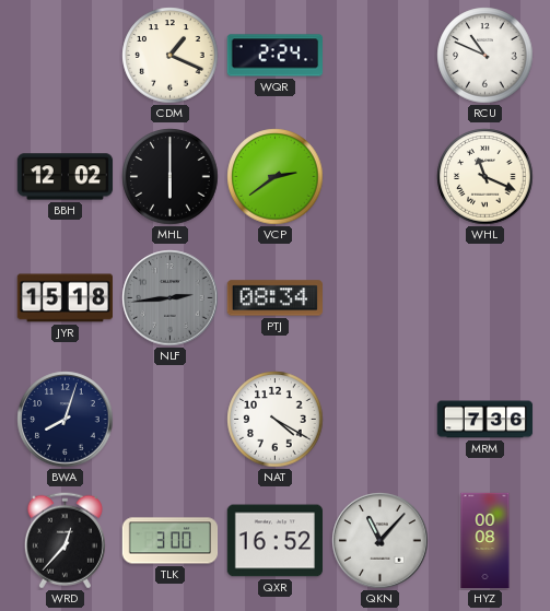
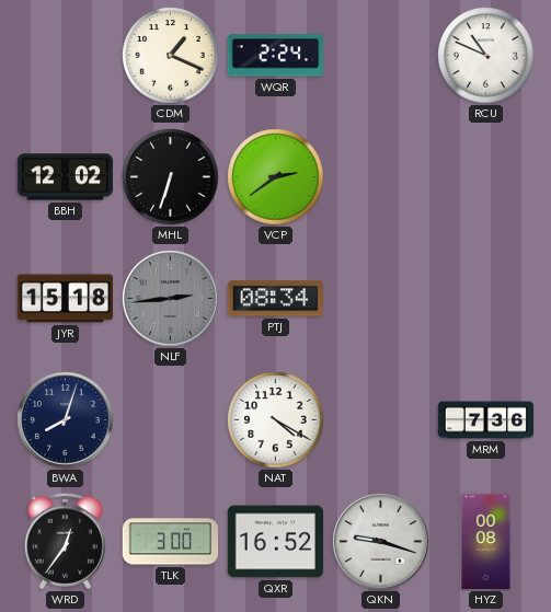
MHL: 6:00 -> 6:33 (171, 177)
WHL: 11:19 -> none (485, 177)
WRD: 12:37 -> 12:36 (65, 542)
QKN: 11:07 -> 9:18 (381, 542)
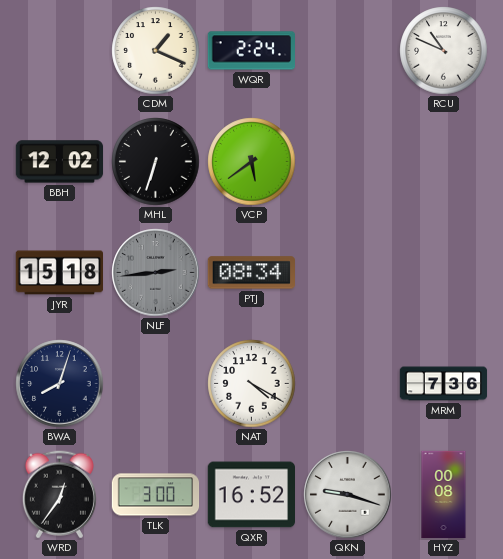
VCP: 2:39 -> 5:39 (252, 162)
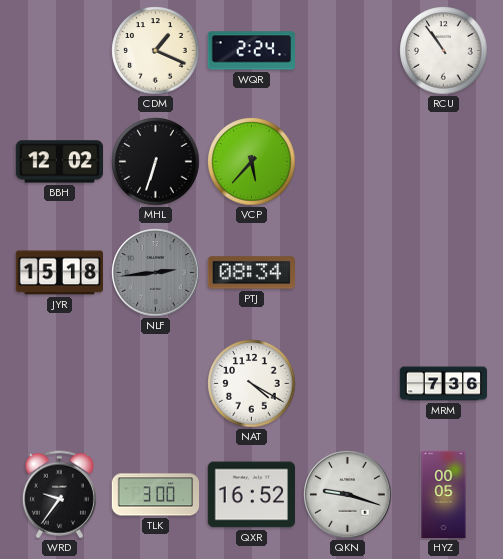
RCU: 10:49 -> 10:54 (444, 51)
VCP: 5:39 -> 5:37 (252, 162)
BWA: 8:03 -> none (60, 384)
WRD: 12:36 -> 9:36 (59, 495)
HYZ: 00:08 -> 00:05 (444, 495)
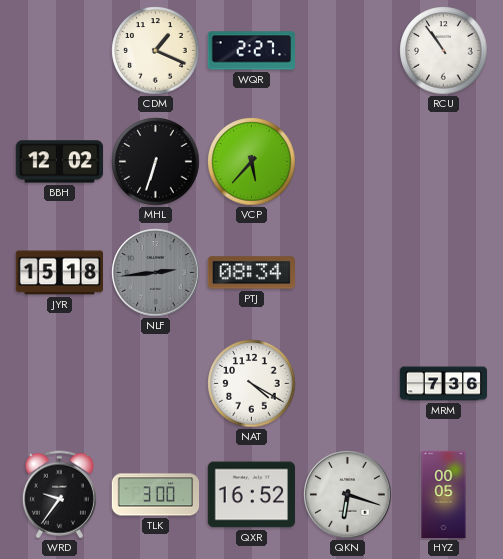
WQR: 2:24 -> 2:27 (251, 51)
QKN: 9:18 -> 6:18 (348, 495)
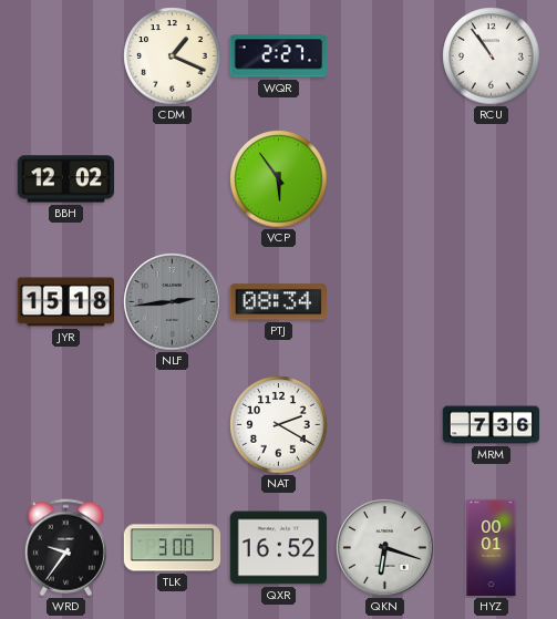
MHL: 6:33 -> none (156, 162)
VCP: 5:37 -> 5:54 (279, 179)
NAT: 4:20 -> 2:20 (279, 425)
HYZ: 00:05 -> 00:01 (492, 548)
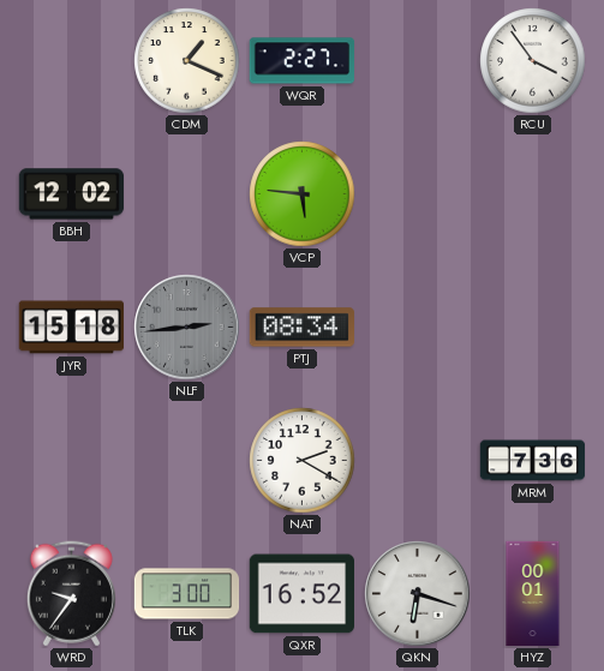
RCU: 10:54 -> 3:54 (533, 61)
VCP: 5:54 -> 5:46 (303, 194)
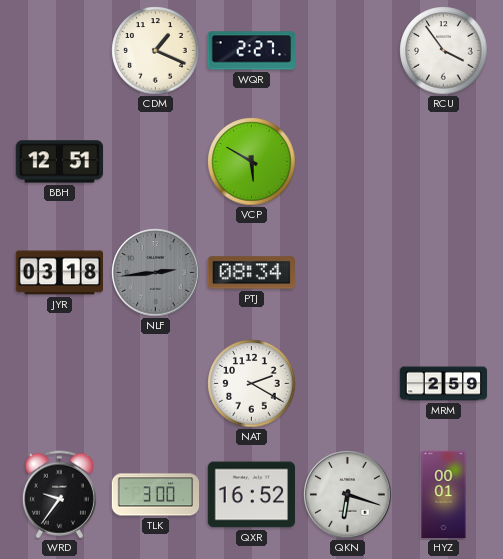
BBH: 12:02 -> 12:51 (60, 162)
VCP: 5:46 -> 5:50 (252, 162)
JYR: 15:18 -> 03:18 (60, 273)
MRM: 7:36 -> 2:59 (444, 384)
